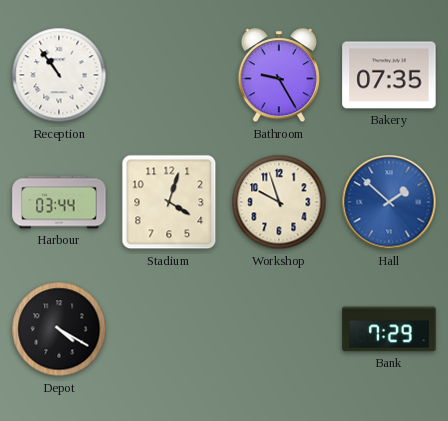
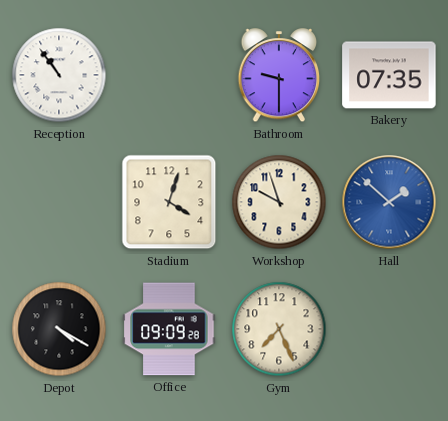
Bathroom: 9:25 -> 9:30 (279, 76)
Harbour: 03:44 -> none (59, 202)
Office: none -> 09:09 (169, 329)
Gym: none -> 7:26 (279, 329)
Bank: 7:29 -> none (389, 329)
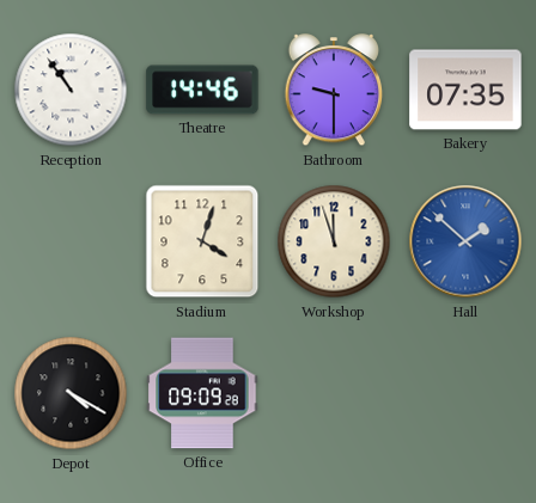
Theatre: none -> 14:46 (202, 90)
Workshop: 9:57 -> 11:57 (334, 241)
Gym: 7:26 -> none (279, 329)
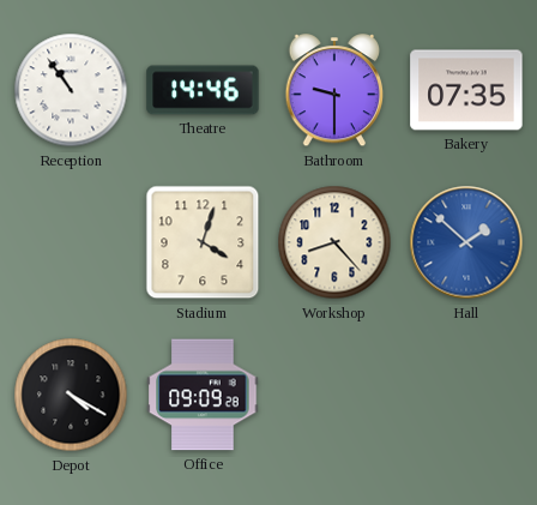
Workshop: 11:57 -> 8:23 (334, 242)
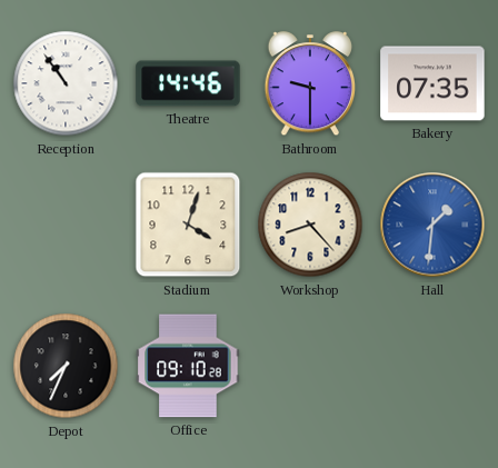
Hall: 1:52 -> 1:31 (432, 225)
Depot: 4:20 -> 7:34 (66, 366)
Office: 09:09 -> 09:10 (188, 366)
